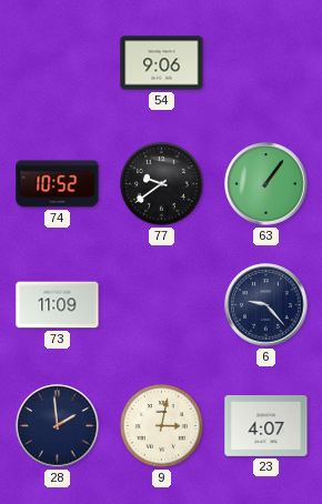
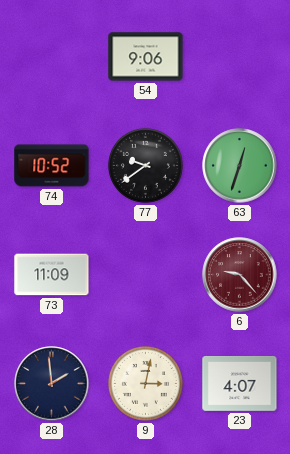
63: 1:06 -> 12:33 (240, 166)
6 dial: navy -> burgundy (240, 275)
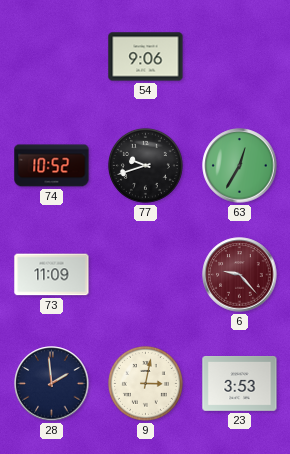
77: 9:39 -> 9:42 (145, 165)
63: 12:33 -> 12:35 (240, 166)
23: 4:07 -> 3:53 (240, 384)
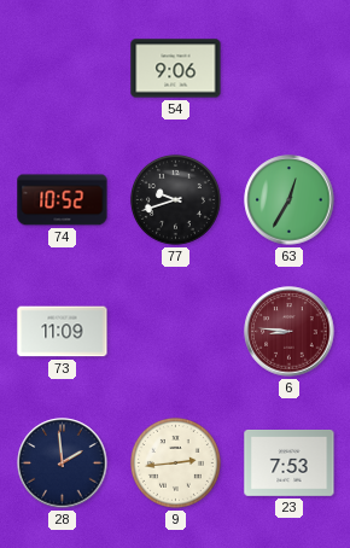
6: 9:23 -> 8:46 (290, 332)
9: 3:02 -> 2:44 (175, 462)
23: 3:53 -> 7:53 (290, 464)
